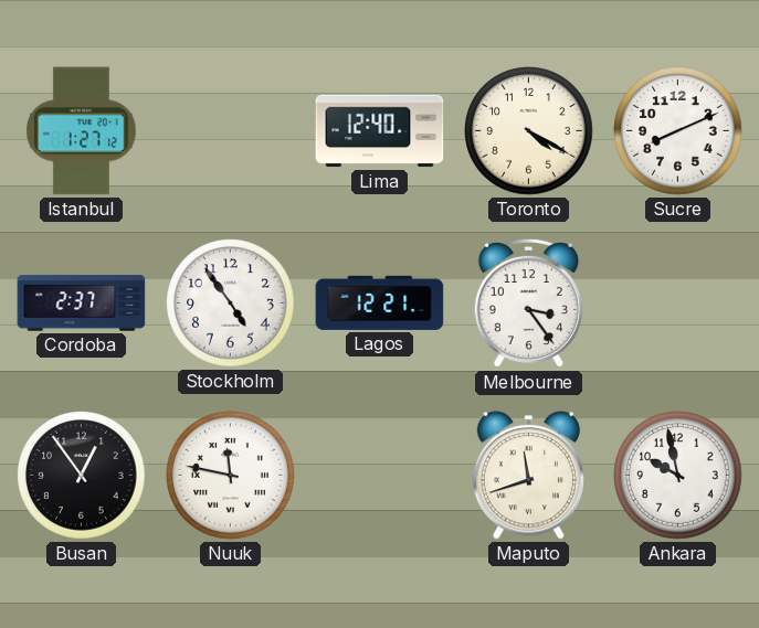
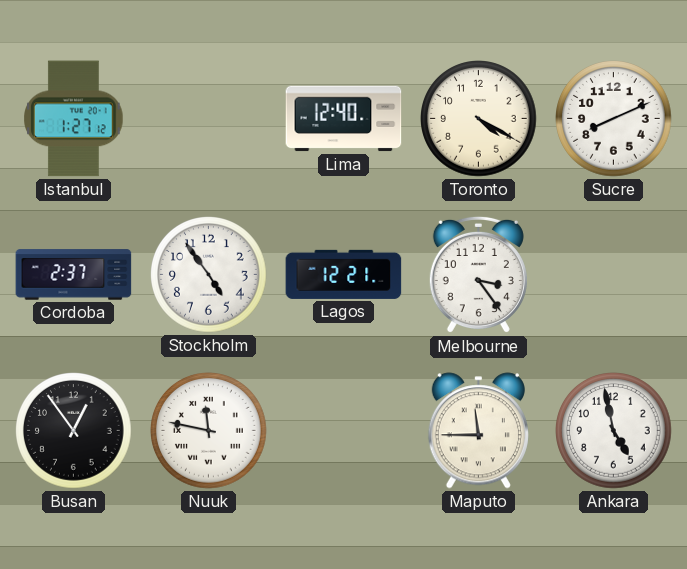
Maputo: 11:42 -> 11:45 (478, 431)
Ankara: 9:58 -> 4:58 (614, 431)
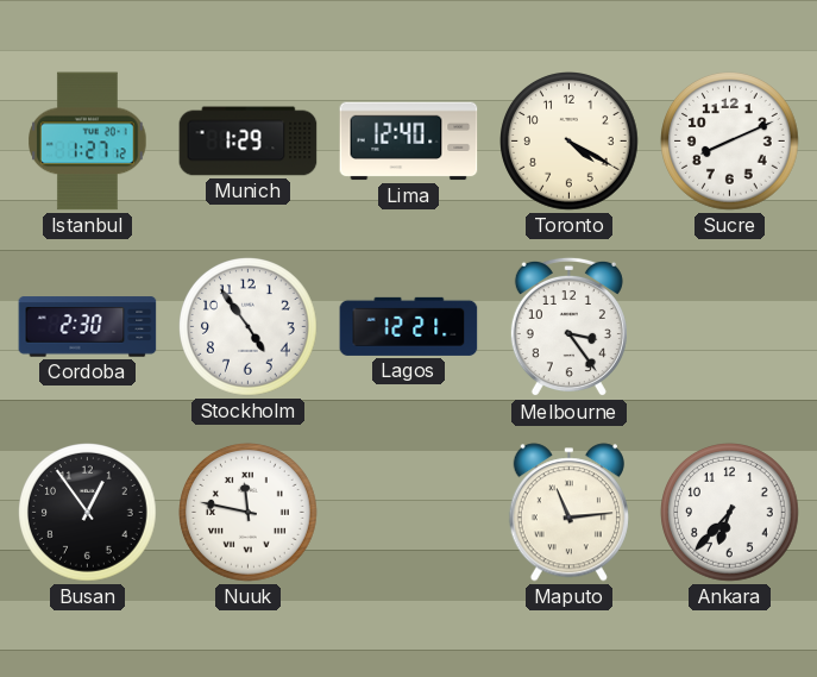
Munich: none -> 1:29 (249, 142)
Cordoba: 2:37 -> 2:30 (88, 327)
Maputo: 11:45 -> 11:14 (568, 513)
Ankara: 4:58 -> 6:37 (730, 513)
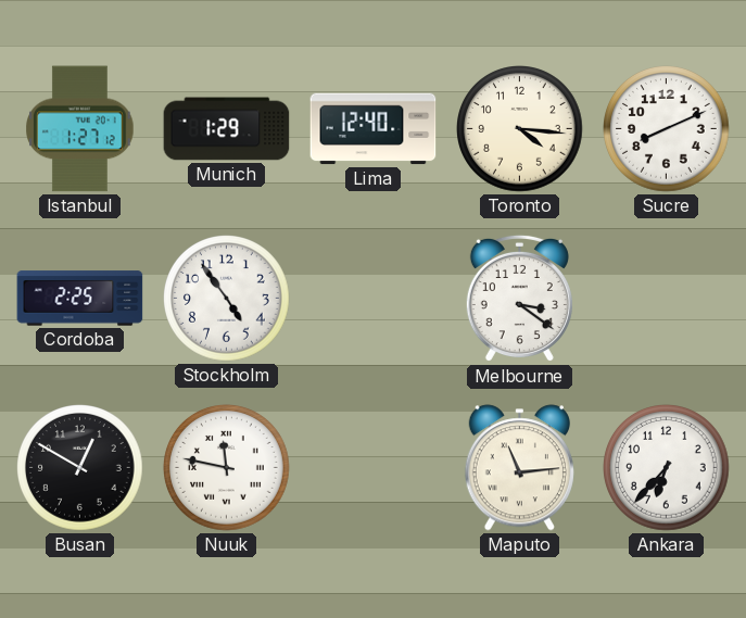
Toronto: 4:20 -> 4:16 (520, 129)
Cordoba: 2:30 -> 2:25 (80, 299)
Lagos: 12:21 -> none (409, 326)
Melbourne: 3:24 -> 3:21 (519, 299)
Busan: 12:54 -> 12:50 (80, 468)
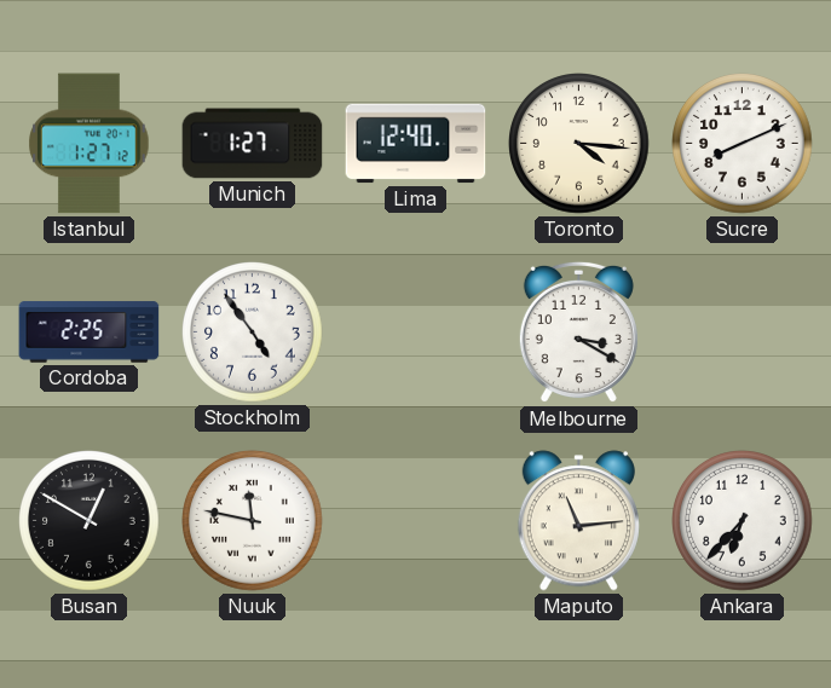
Munich: 1:29 -> 1:27 (253, 144)
Melbourne: 3:21 -> 3:20 (578, 333)
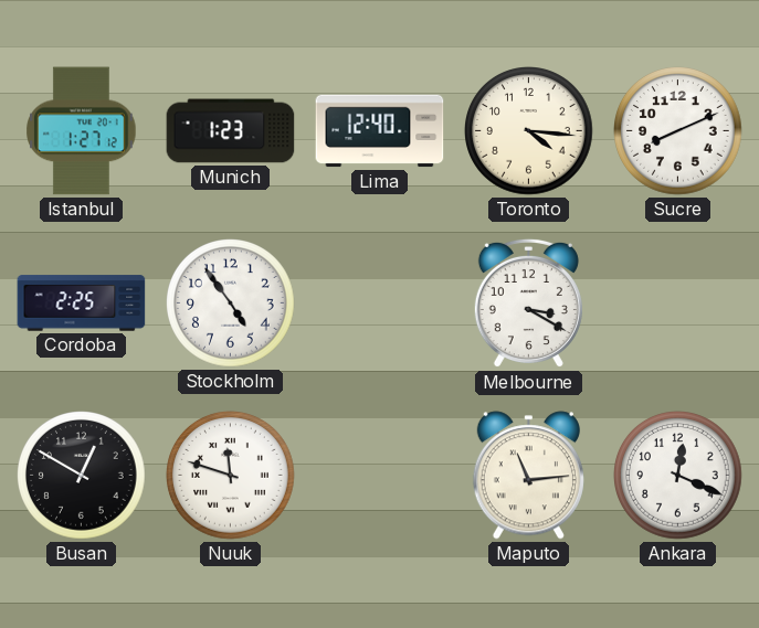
Munich: 1:27 -> 1:23 (231, 131)
Nuuk: 11:47 -> 11:48 (231, 476)
Ankara: 6:37 -> 12:19 (678, 476)
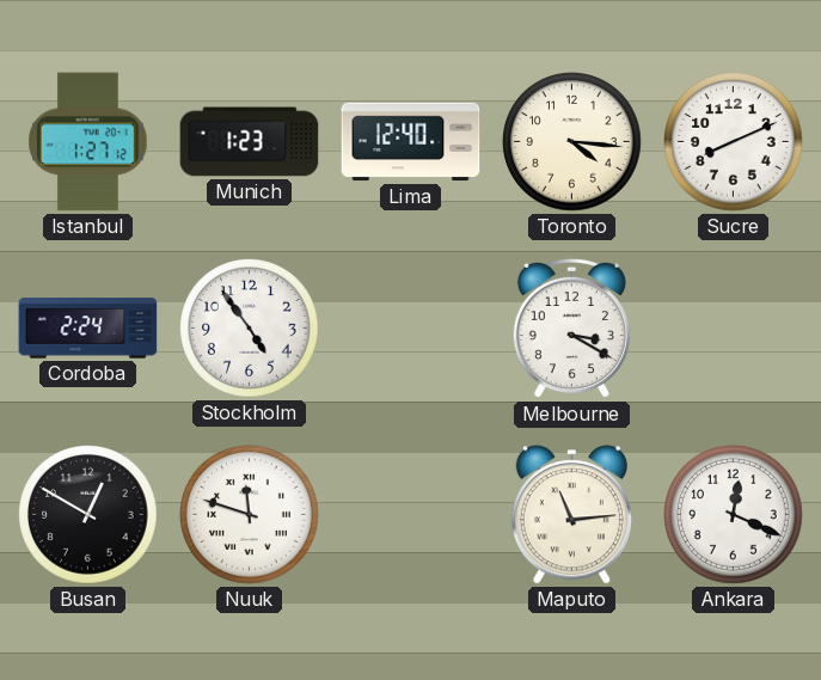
Cordoba: 2:25 -> 2:24 (88, 329)
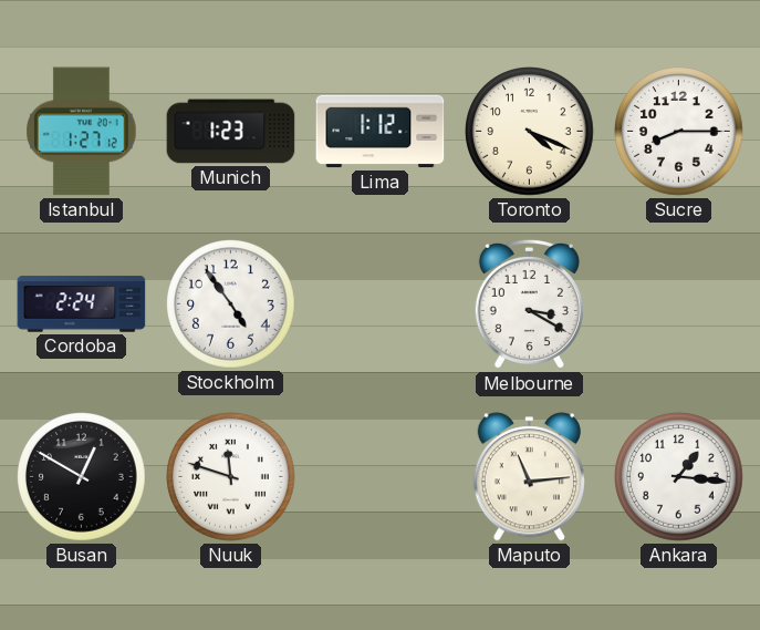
Lima: 12:40 -> 1:12 (381, 132)
Toronto: 4:16 -> 4:19 (530, 132)
Sucre: 8:11 -> 8:15 (679, 132)
Ankara: 12:19 -> 1:16 (679, 477)
